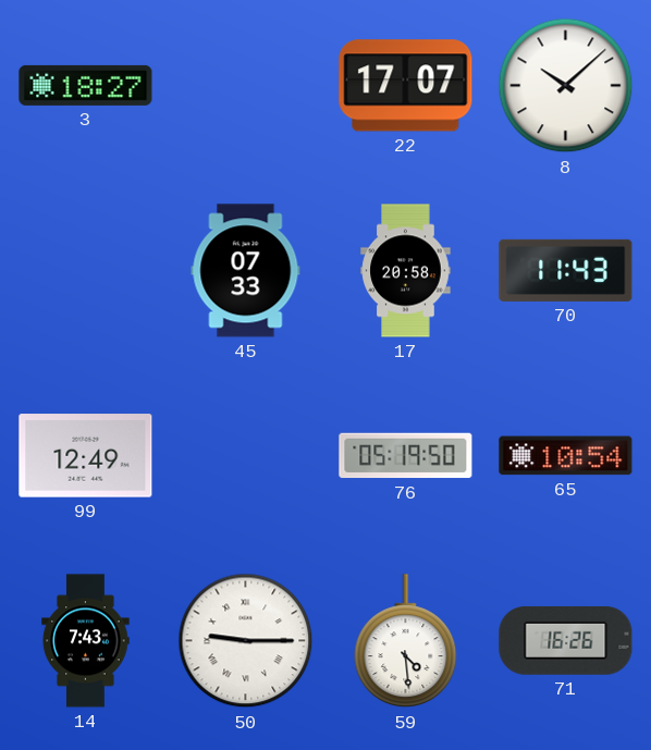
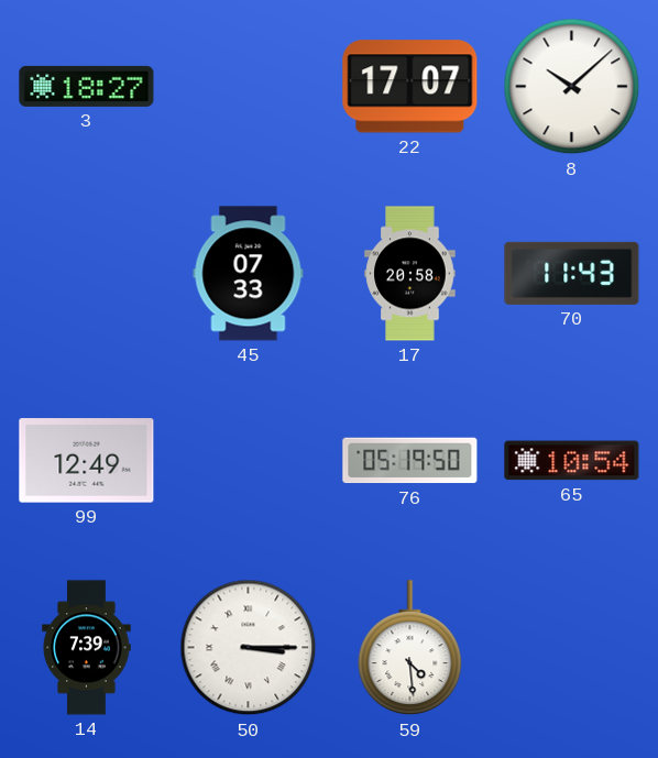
14: 7:43 -> 7:39 (87, 648)
50: 9:15 -> 3:15 (249, 648)
71: 16:26 -> none (566, 640)
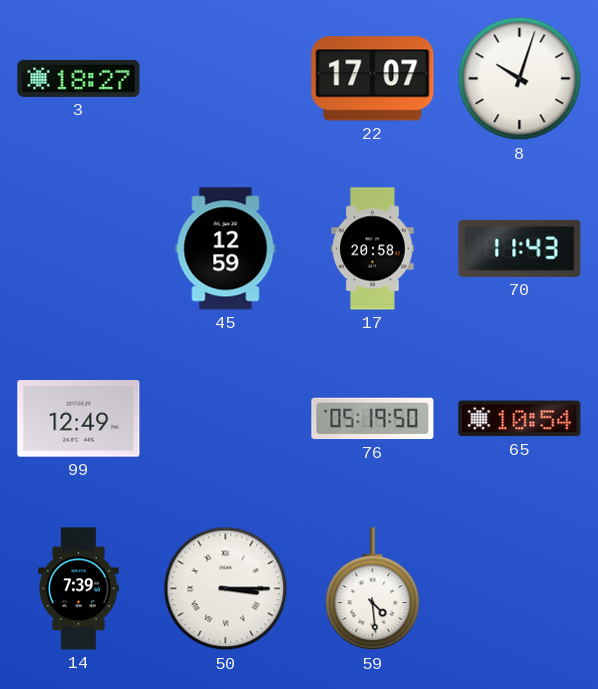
8: 10:08 -> 10:03 (520, 79)
45: 07:33 -> 12:59 (226, 249)
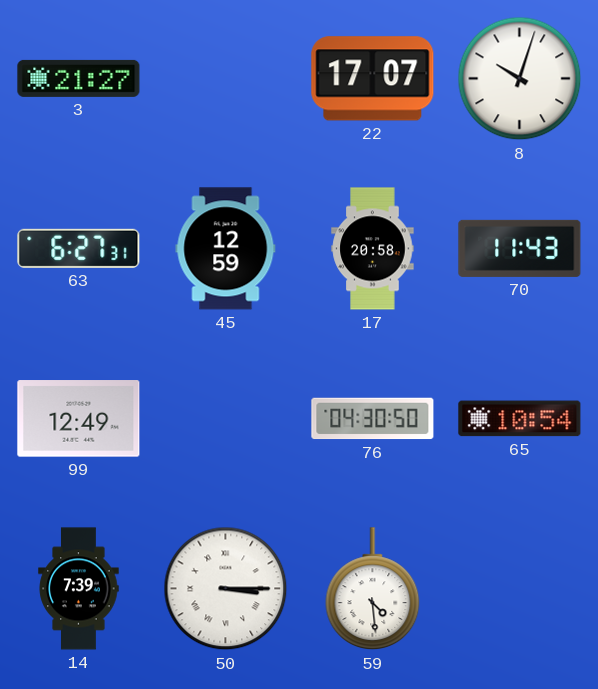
3: 18:27 -> 21:27 (79, 78)
63: none -> 6:27 (79, 248)
76: 05:19 -> 04:30 (373, 419)
